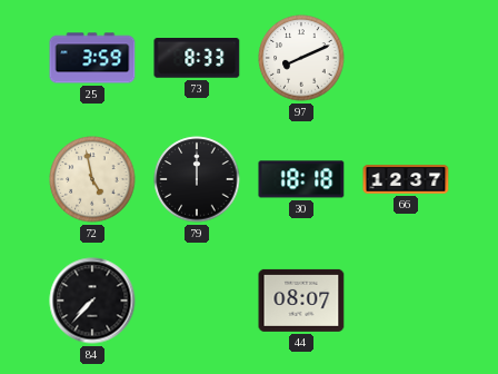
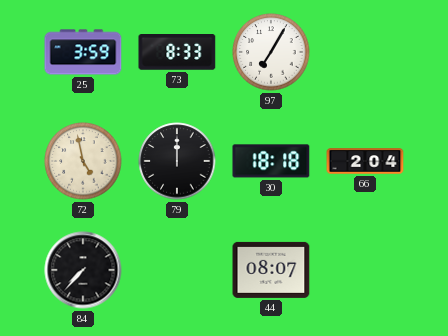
97: 8:11 -> 7:05 (271, 52)
66: 12:37 -> 2:04 (365, 161)
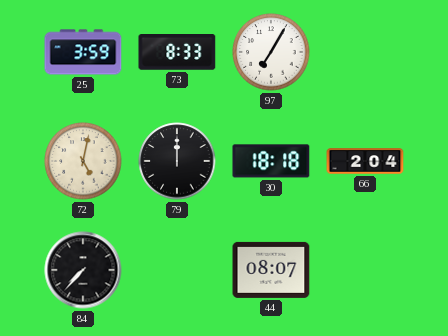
72: 4:58 -> 5:02 (83, 161)
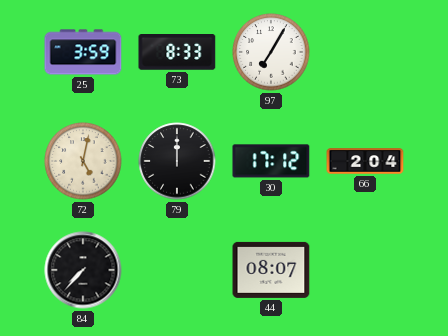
30: 18:18 -> 17:12 (271, 161)
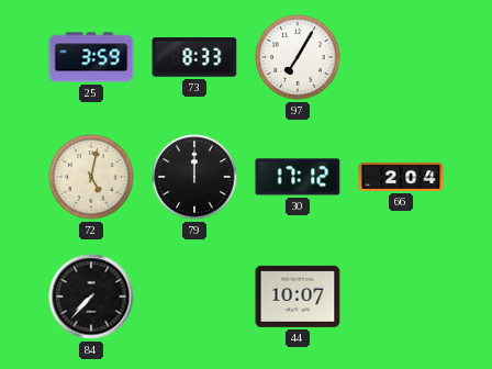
44: 08:07 -> 10:07 (298, 297)
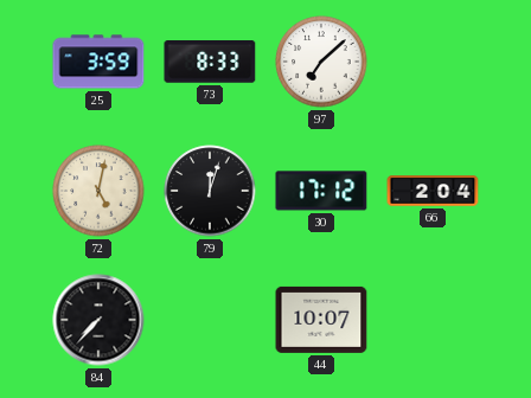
97: 7:05 -> 7:08 (321, 62)
79: 12:00 -> 12:03 (210, 191)
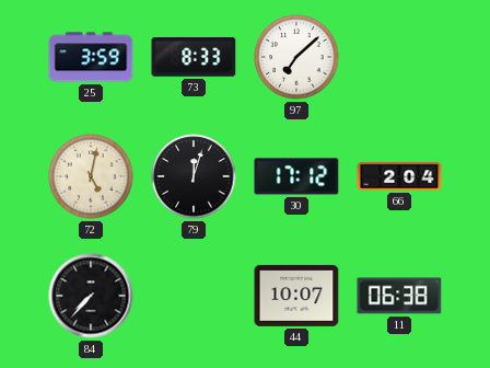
11: none -> 06:38 (399, 296)
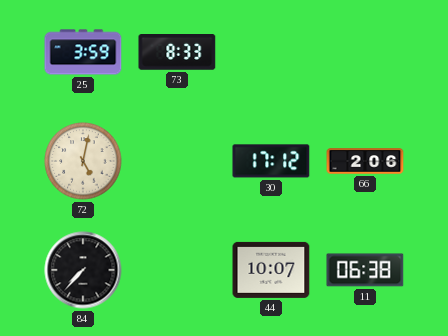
97: 7:08 -> none (296, 57)
79: 12:03 -> none (194, 176)
66: 2:04 -> 2:06 (365, 161)
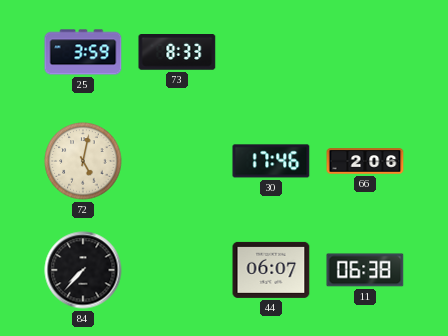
30: 17:12 -> 17:46 (271, 161)
44: 10:07 -> 06:07 (271, 270)
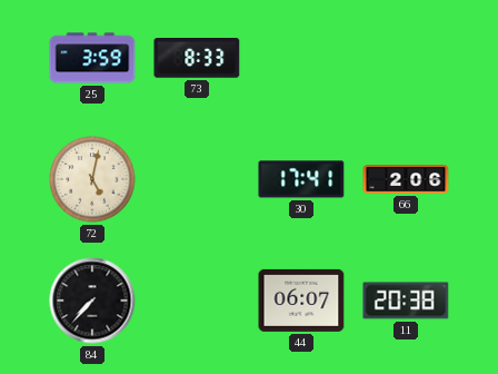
30: 17:46 -> 17:41 (301, 179)
11: 06:38 -> 20:38 (406, 301)
